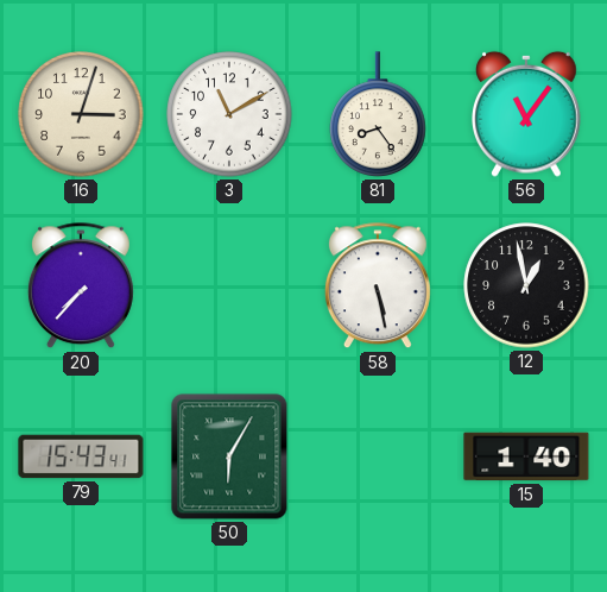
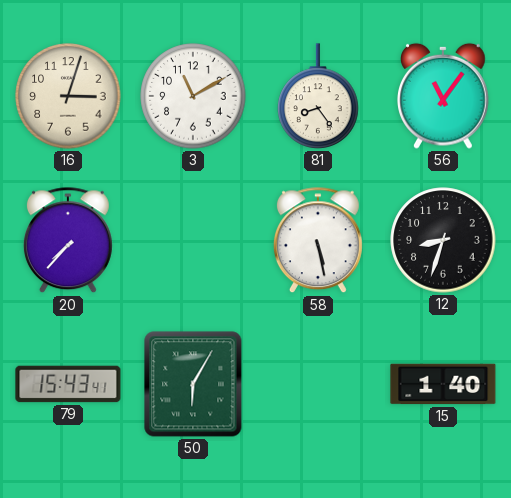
12: 12:58 -> 8:33 (443, 240)
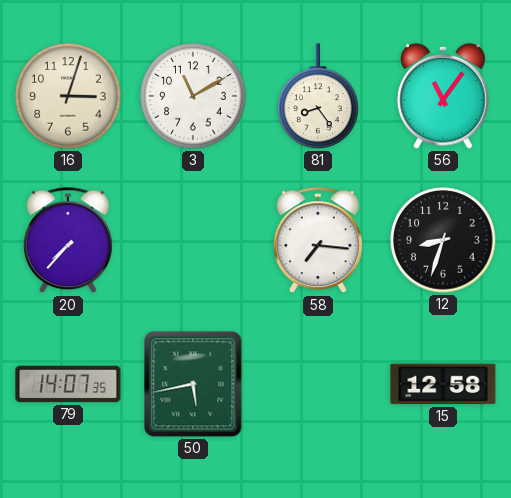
58: 5:28 -> 7:16 (318, 241)
79: 15:43 -> 14:07 (68, 384)
50: 6:05 -> 5:43 (193, 384)
15: 1:40 -> 12:58 (443, 384)
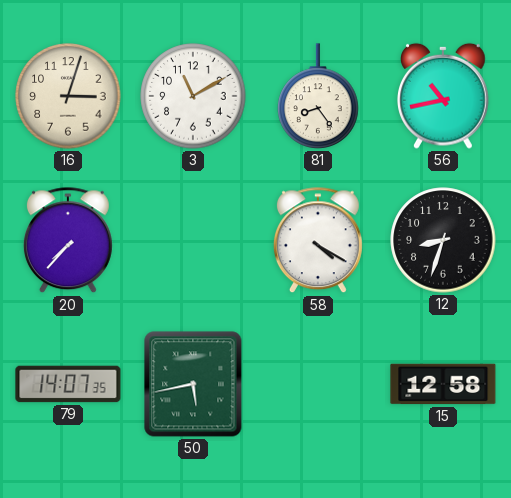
56: 11:06 -> 10:43 (443, 96)
58: 7:16 -> 4:20 (318, 241)
